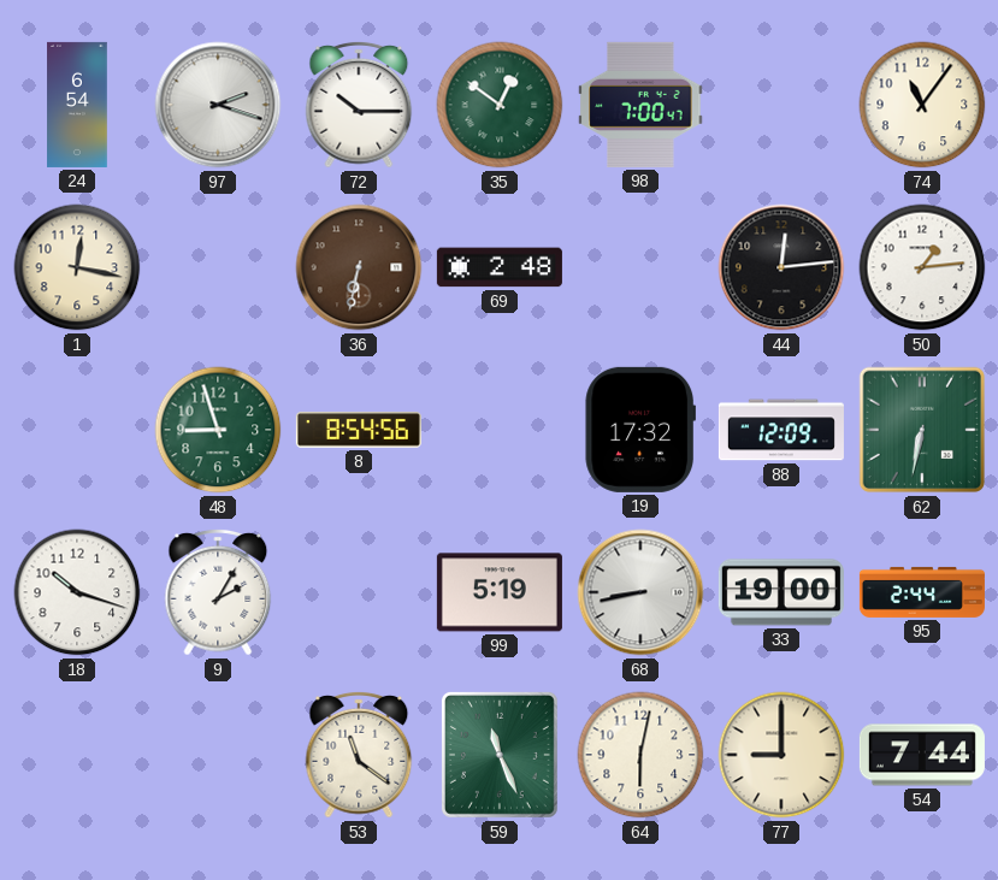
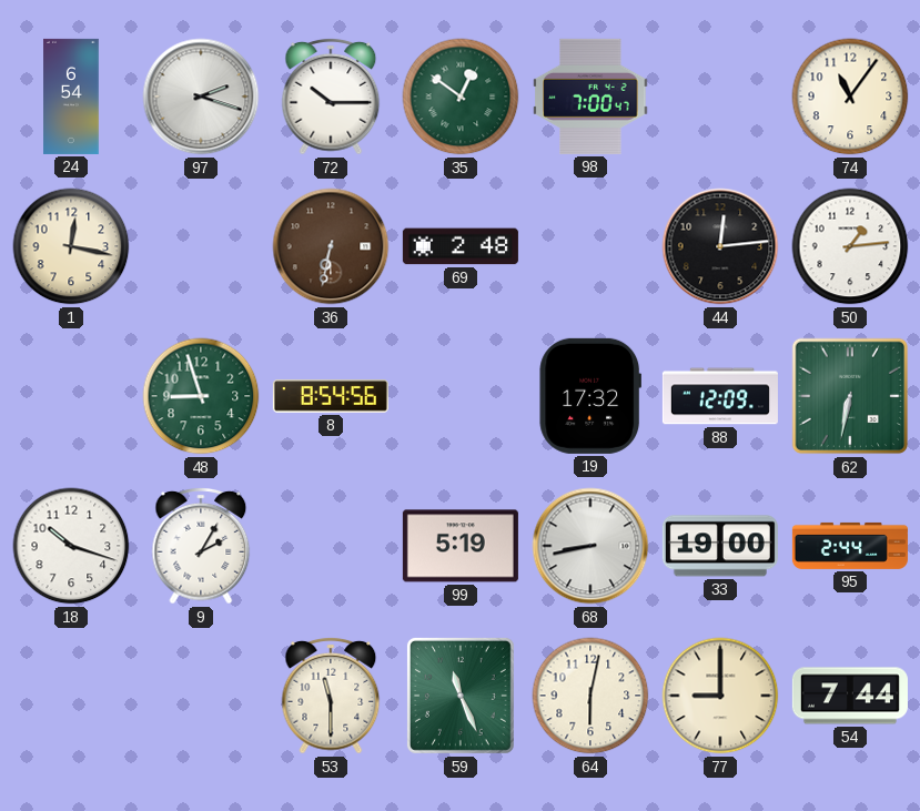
53: 11:21 -> 11:30 (331, 696)
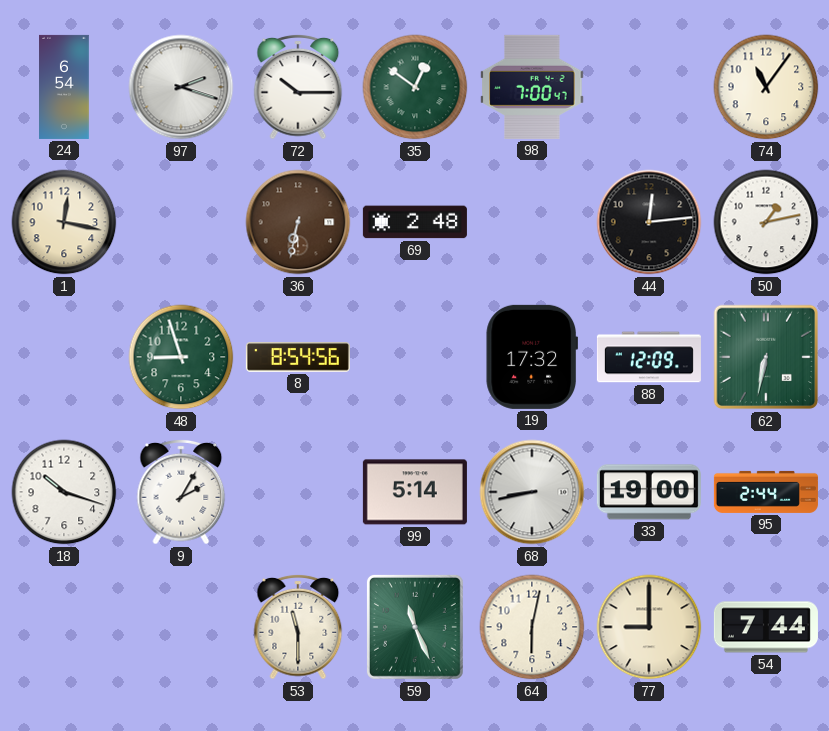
50: 1:14 -> 1:13 (766, 222)
99: 5:19 -> 5:14 (415, 492)
